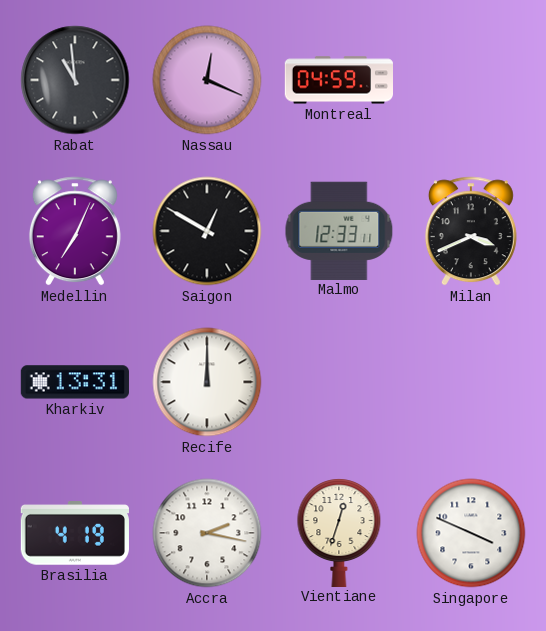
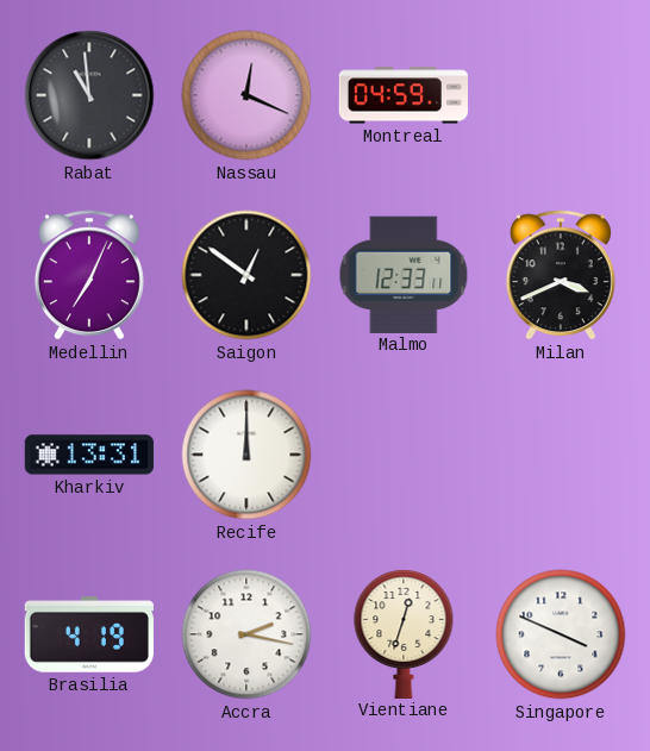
Saigon: 12:50 -> 12:51 (246, 275)
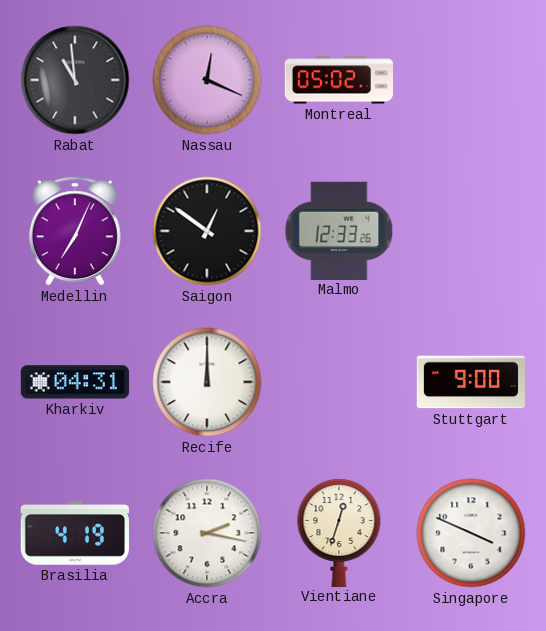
Montreal: 04:59 -> 05:02 (338, 80)
Malmo: 12:33:11 -> 12:33:26 (339, 230)
Milan: 3:41 -> none (561, 275)
Kharkiv: 13:31 -> 04:31 (75, 382)
Stuttgart: none -> 9:00 (470, 382)
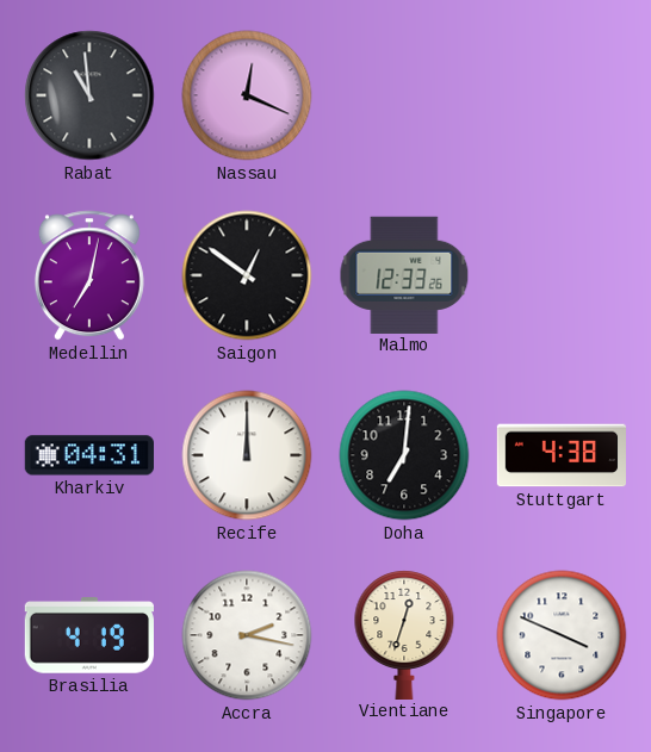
Montreal: 05:02 -> none (338, 80)
Medellin: 7:04 -> 7:02 (89, 275)
Doha: none -> 7:01 (404, 455)
Stuttgart: 9:00 -> 4:38 (560, 455)
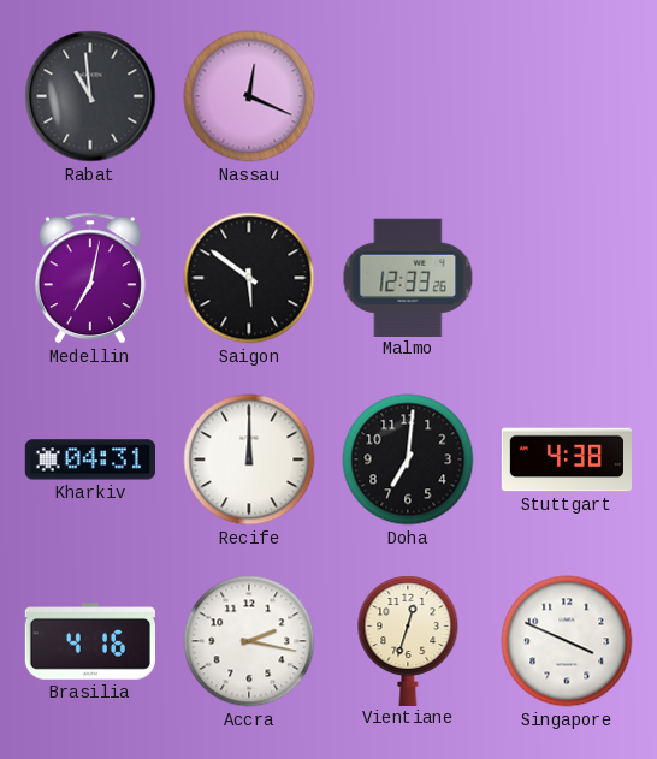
Saigon: 12:51 -> 5:51 (249, 278)
Brasilia: 4:19 -> 4:16 (90, 641)
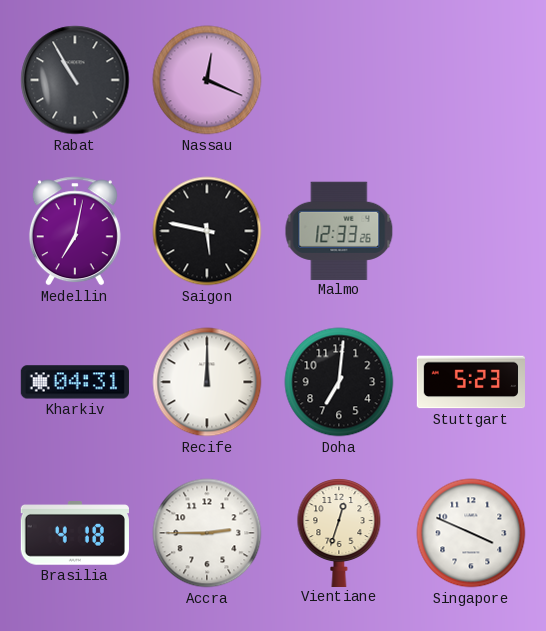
Rabat: 10:59 -> 10:55 (75, 80)
Saigon: 5:51 -> 5:47 (207, 231)
Stuttgart: 4:38 -> 5:23 (470, 382)
Brasilia: 4:16 -> 4:18 (75, 533)
Accra: 2:17 -> 2:45 (207, 533)
